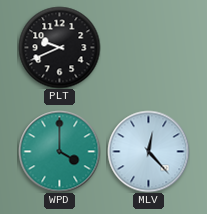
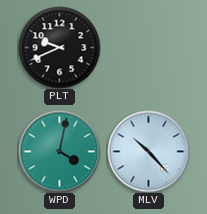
WPD: 4:00 -> 4:02 (59, 151)
MLV: 12:23 -> 10:23 (148, 151)
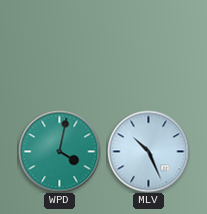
PLT: 9:41 -> none (59, 47)
MLV: 10:23 -> 10:26 (148, 151)
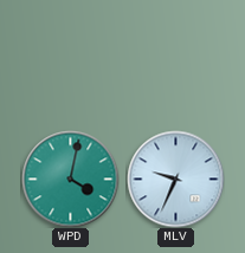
MLV: 10:26 -> 9:34 (175, 179)
